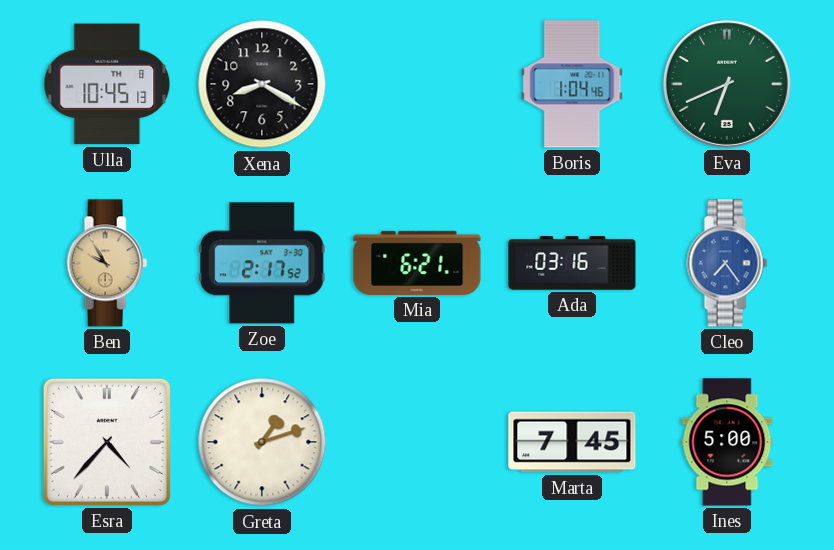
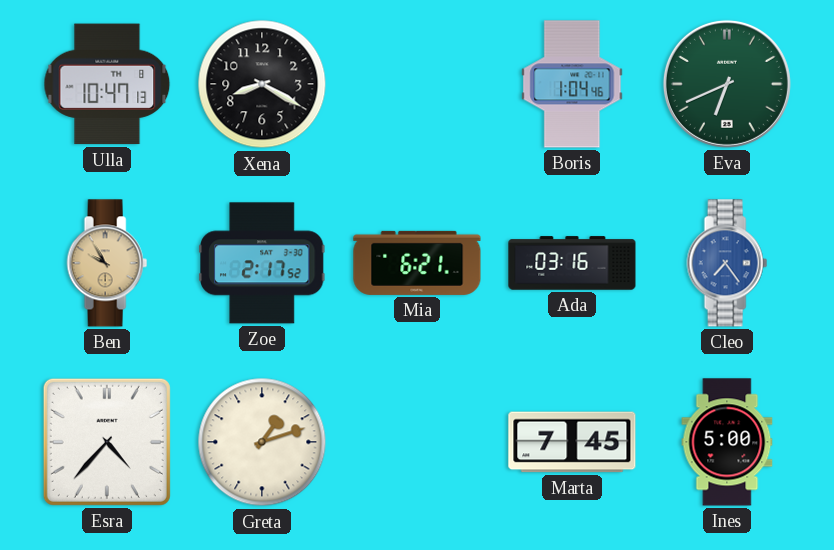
Ulla: 10:45 -> 10:47 (107, 84)
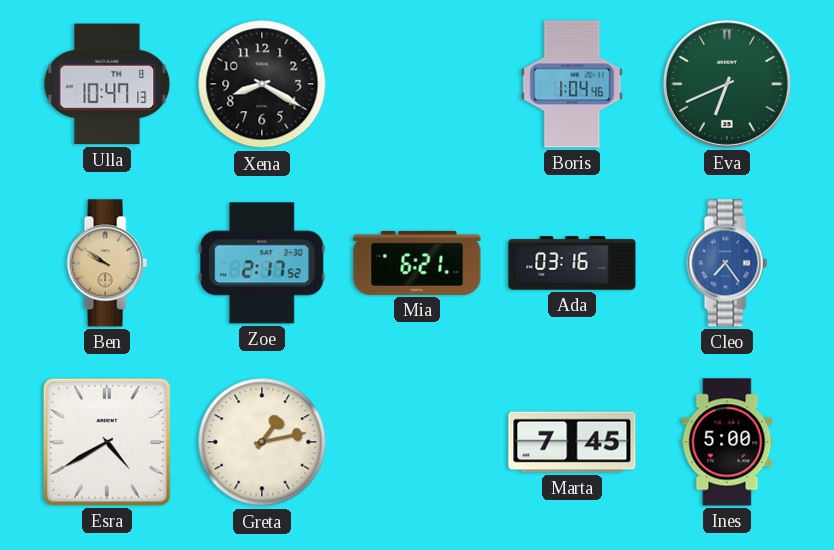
Ben: 9:55 -> 9:51 (107, 263)
Esra: 4:37 -> 4:40 (107, 442)
Greta: 1:12 -> 1:13 (262, 442)
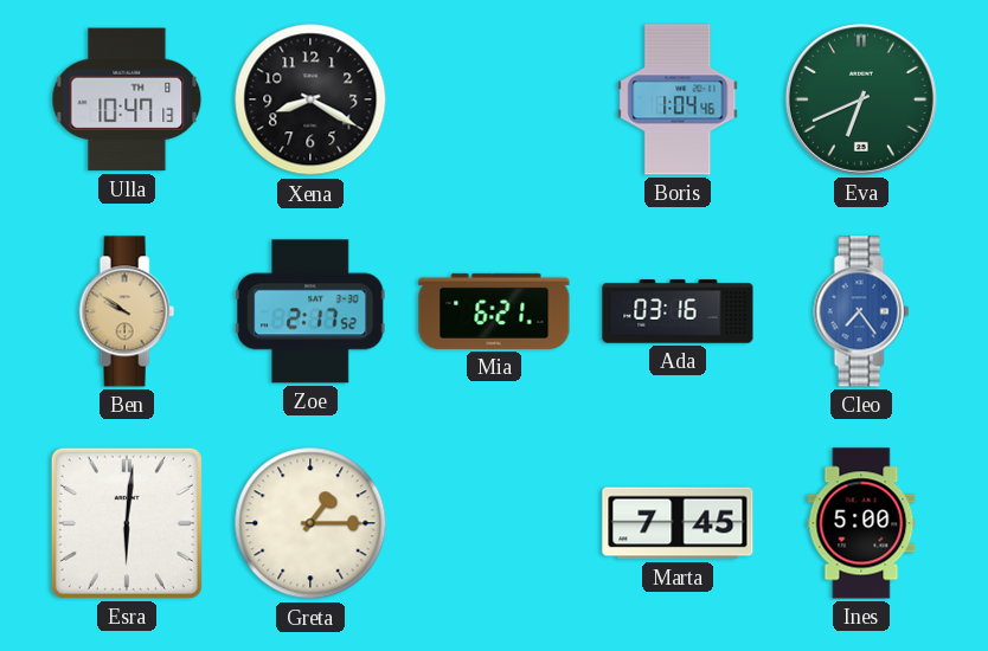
Esra: 4:40 -> 6:01 (127, 523)
Greta: 1:13 -> 1:15 (310, 523)
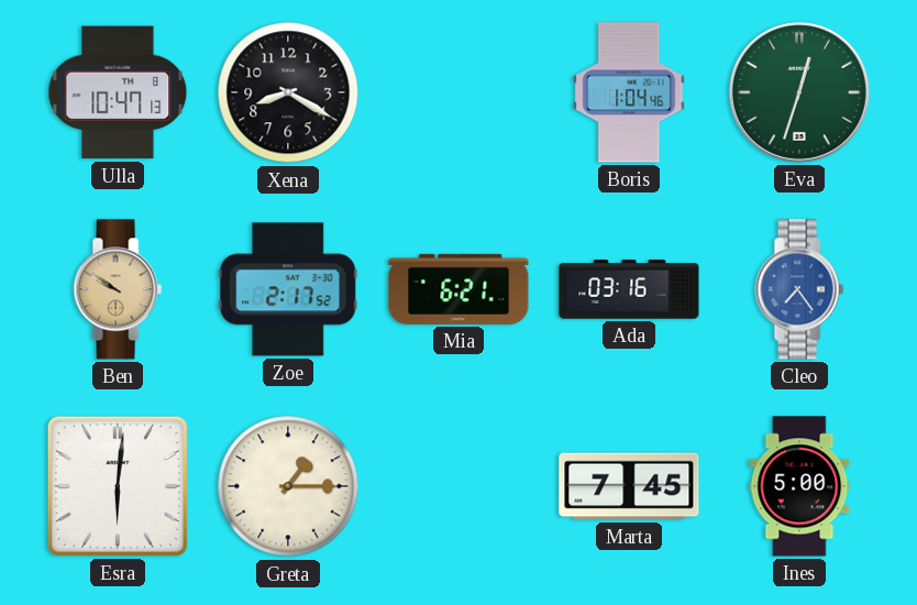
Eva: 6:41 -> 12:33 (799, 92)
